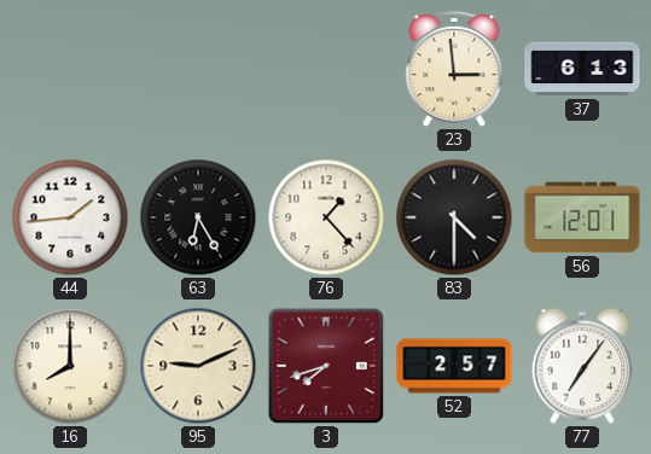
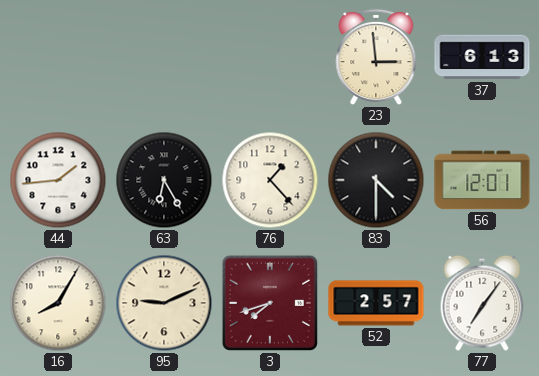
16: 8:00 -> 8:05 (58, 303)
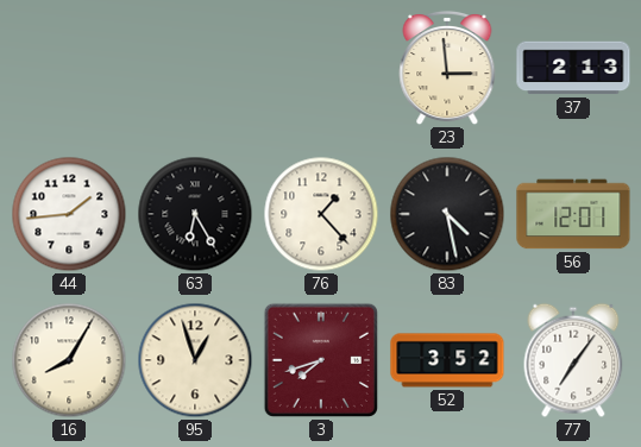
37: 6:13 -> 2:13 (573, 68)
83: 4:30 -> 4:28 (447, 214)
95: 9:11 -> 12:57 (195, 360)
52: 2:57 -> 3:52 (447, 360)
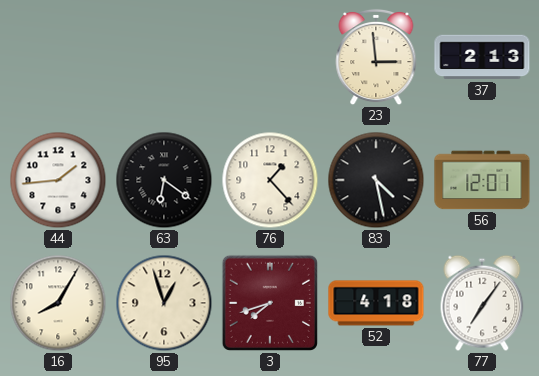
63: 6:25 -> 6:21 (164, 180)
52: 3:52 -> 4:18 (376, 303)
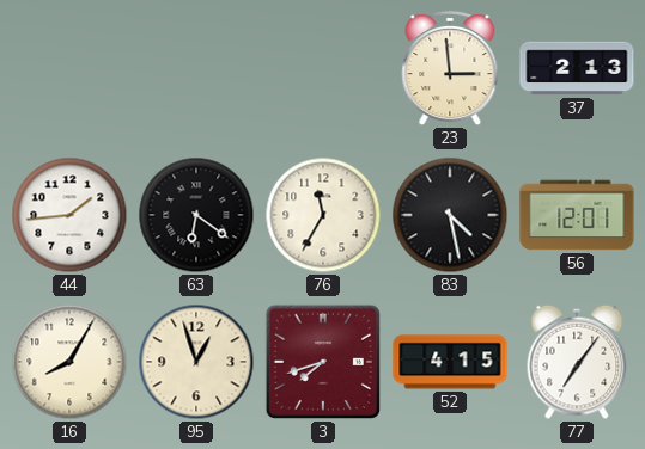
76: 1:23 -> 11:35 (323, 215)
52: 4:18 -> 4:15 (450, 362)
